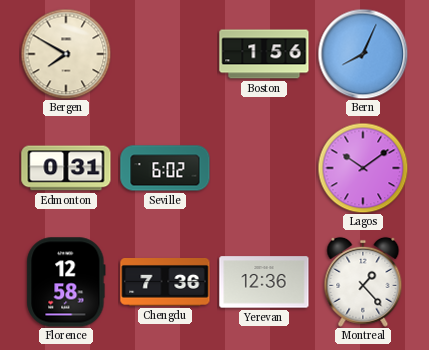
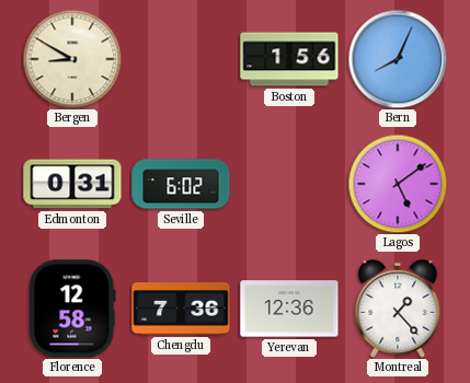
Bergen: 7:50 -> 8:50 (72, 59)
Lagos: 10:09 -> 5:09 (398, 184)
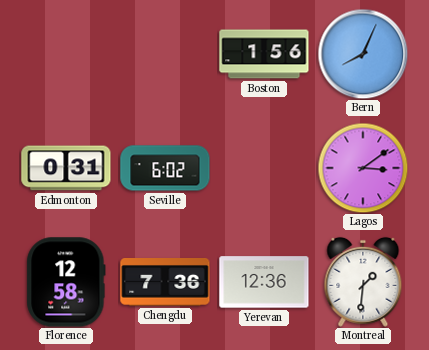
Bergen: 8:50 -> none (72, 59)
Lagos: 5:09 -> 3:09 (363, 168)
Montreal: 1:23 -> 1:31 (363, 282)
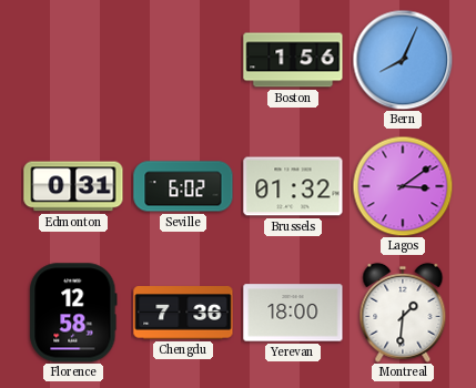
Brussels: none -> 01:32 (293, 186)
Yerevan: 12:36 -> 18:00 (293, 313)
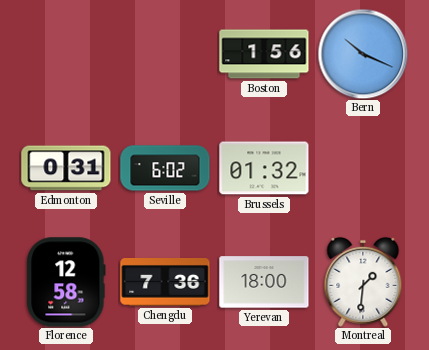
Bern: 8:04 -> 10:19 (363, 54)
Lagos: 3:09 -> none (403, 186)
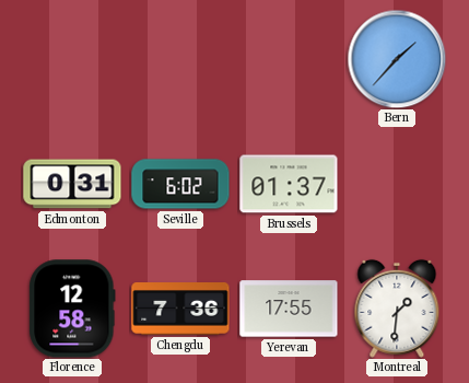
Boston: 1:56 -> none (264, 54)
Bern: 10:19 -> 1:37 (397, 59)
Brussels: 01:32 -> 01:37 (289, 184)
Yerevan: 18:00 -> 17:55 (289, 309)
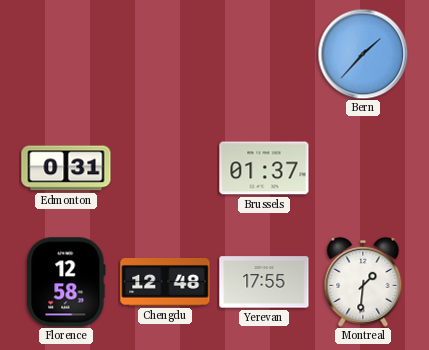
Seville: 6:02 -> none (180, 184)
Chengdu: 7:36 -> 12:48 (165, 283)
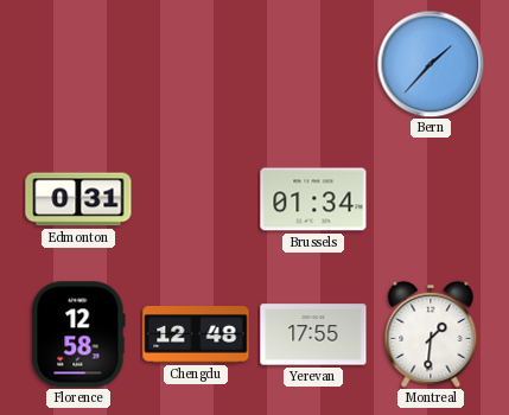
Brussels: 01:37 -> 01:34 (313, 199)
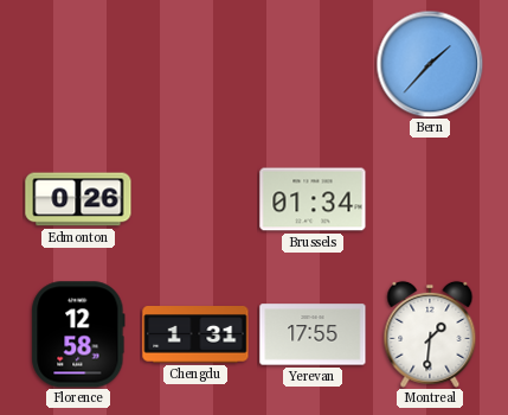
Edmonton: 0:31 -> 0:26 (78, 199)
Chengdu: 12:48 -> 1:31 (195, 336)
